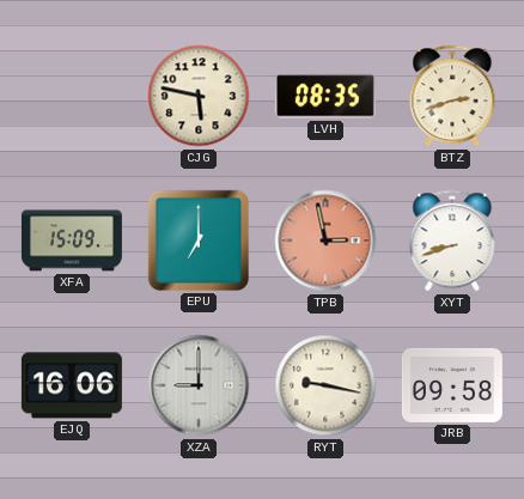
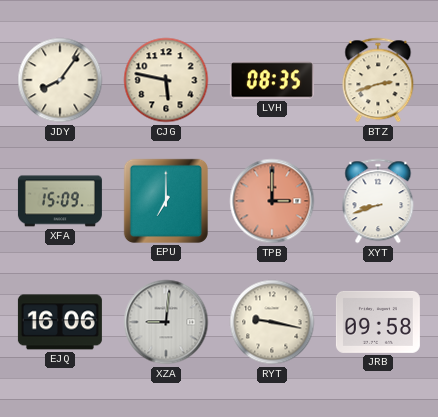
JDY: none -> 8:06 (60, 80)
TPB: 2:58 -> 3:00 (272, 201)
XZA: 9:00 -> 9:01 (166, 322)
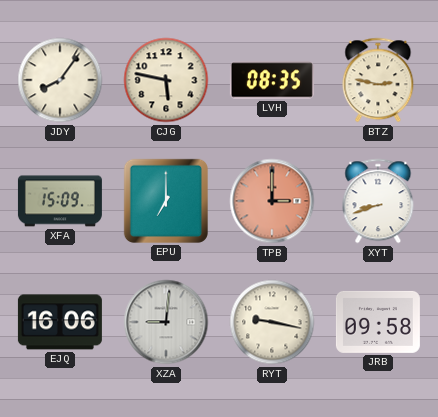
BTZ: 2:42 -> 2:47 (378, 80)
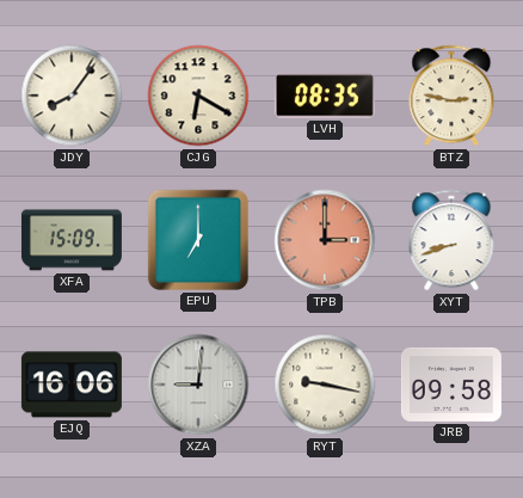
CJG: 5:47 -> 6:20 (198, 96)
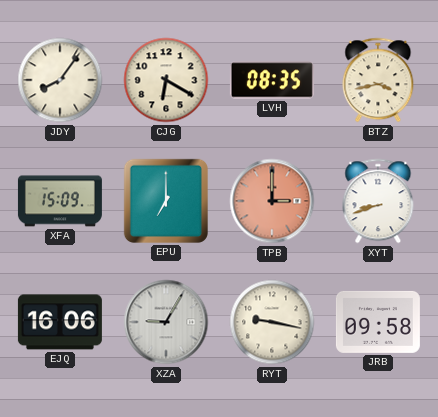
BTZ: 2:47 -> 3:43 (378, 80)
XZA: 9:01 -> 9:05 (166, 322)
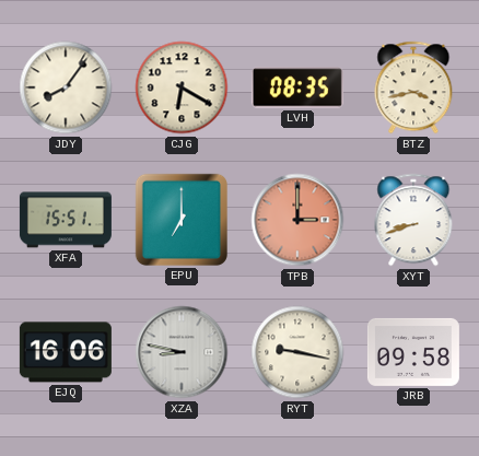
XFA: 15:09 -> 15:51 (66, 220)
XZA: 9:05 -> 8:47 (182, 352)
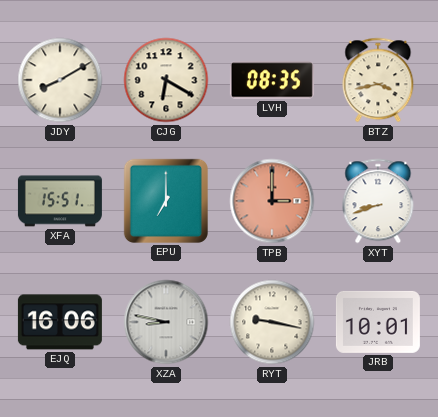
JDY: 8:06 -> 8:10 (60, 80)
JRB: 09:58 -> 10:01 (378, 322)
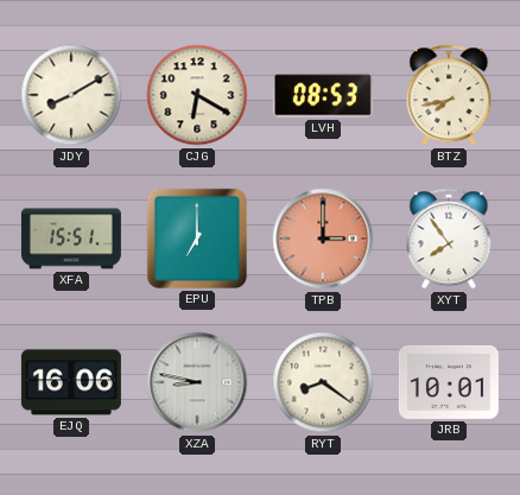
LVH: 08:35 -> 08:53 (323, 95)
BTZ: 3:43 -> 7:43 (449, 95)
XYT: 8:42 -> 7:54 (449, 239)
RYT: 9:17 -> 8:21 (323, 382)
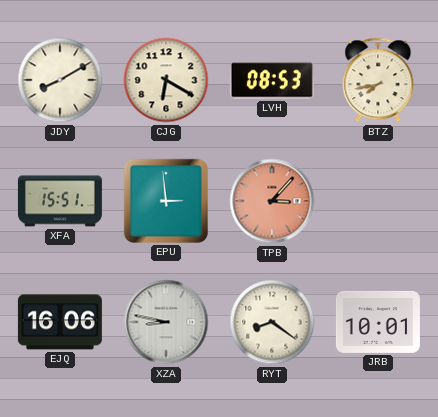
EPU: 7:00 -> 2:59 (166, 201)
TPB: 3:00 -> 3:07 (272, 201)
XYT: 7:54 -> none (449, 239)
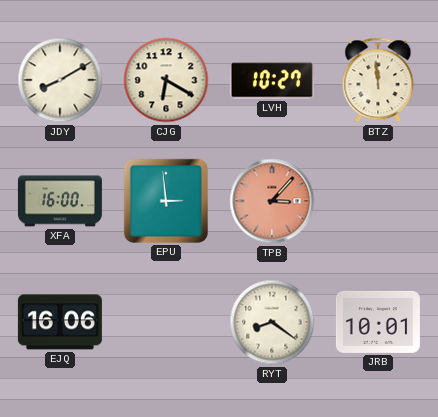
LVH: 08:53 -> 10:27 (272, 80)
BTZ: 7:43 -> 11:59 (378, 80)
XFA: 15:51 -> 16:00 (60, 201)
XZA: 8:47 -> none (166, 322)
